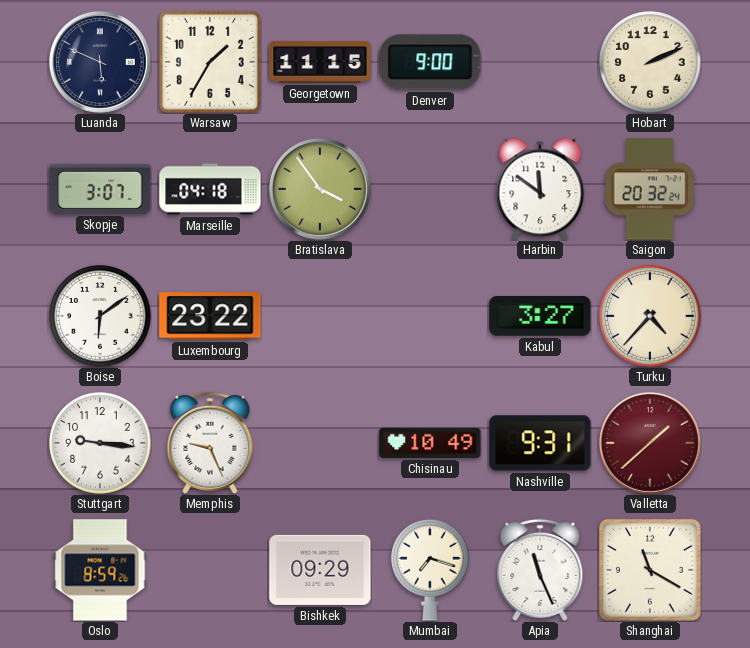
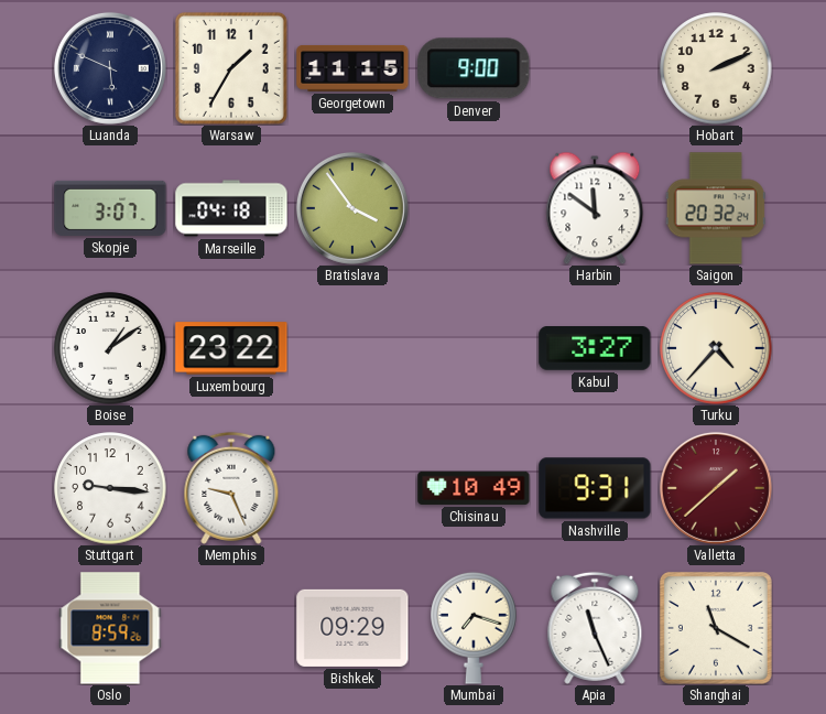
Boise: 6:09 -> 1:09 (110, 348)
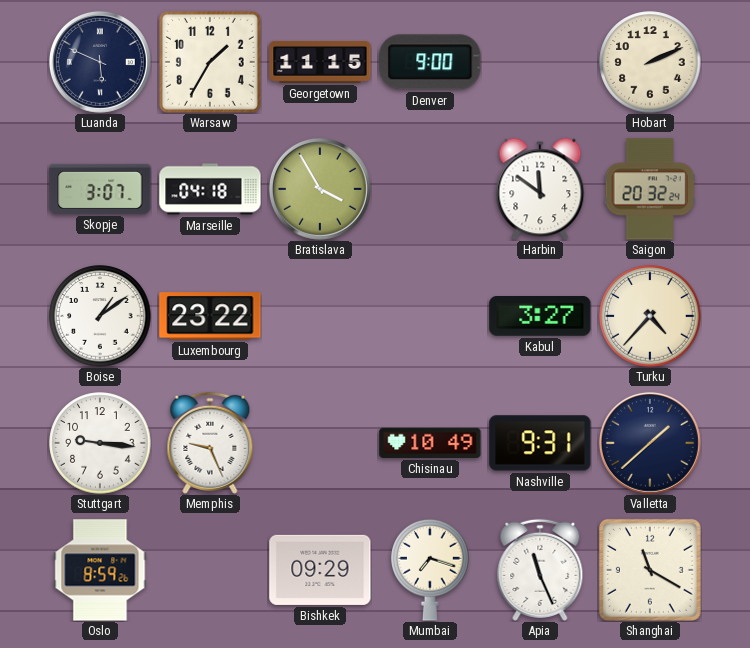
Bratislava: 3:54 -> 3:55 (320, 189)
Valletta dial: burgundy -> navy (650, 443)
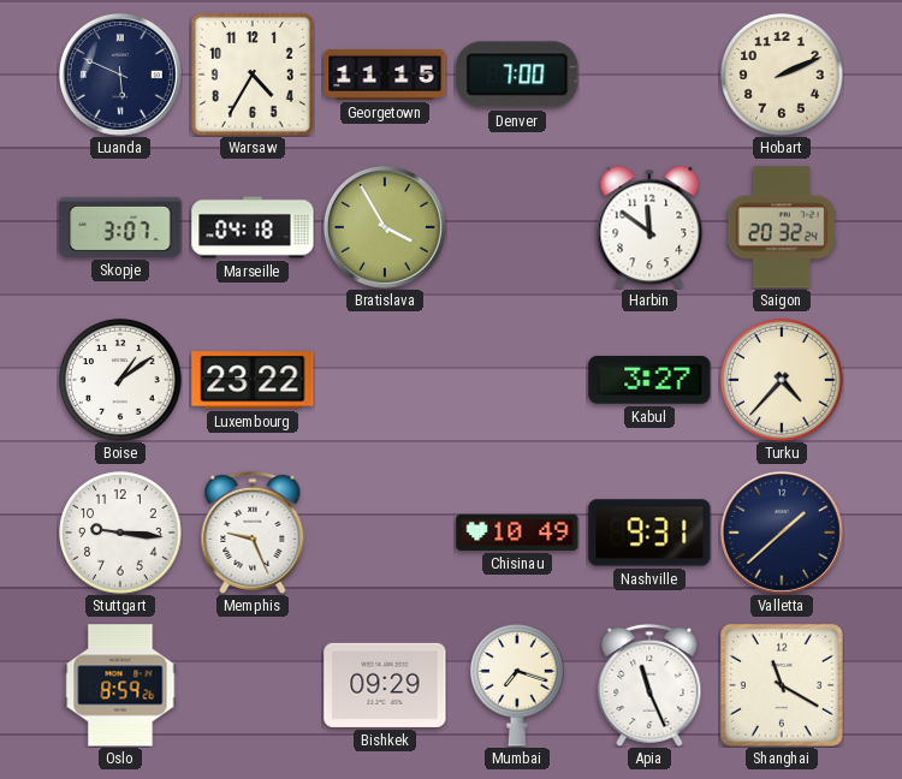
Warsaw: 1:35 -> 4:35 (253, 75)
Denver: 9:00 -> 7:00 (517, 75)
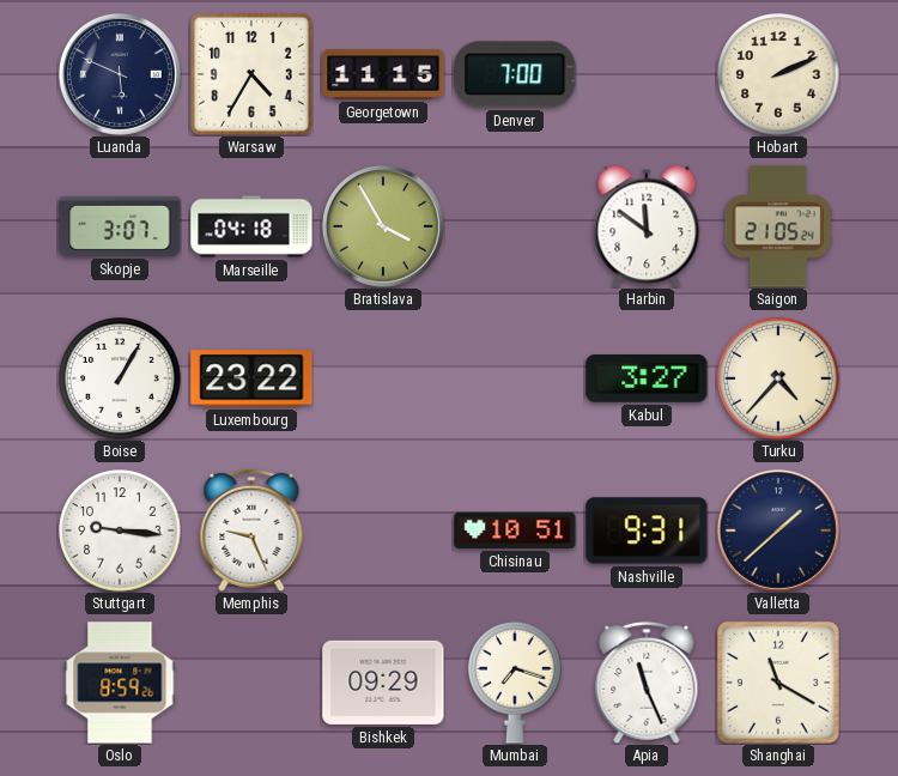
Saigon: 20:32 -> 21:05 (778, 226)
Boise: 1:09 -> 1:05 (120, 378)
Chisinau: 10:49 -> 10:51 (515, 531)
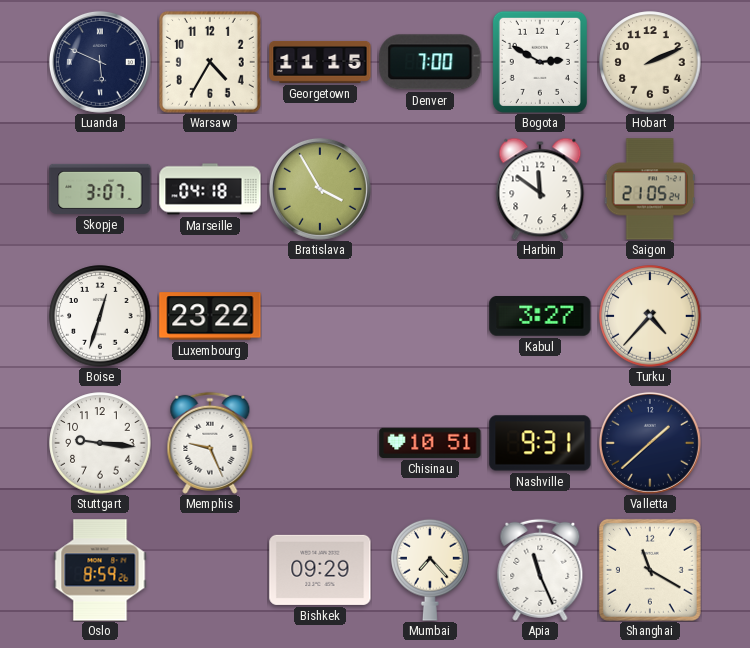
Bogota: none -> 2:50 (540, 62)
Boise: 1:05 -> 12:33 (100, 316)
Mumbai: 7:18 -> 7:23 (430, 570)
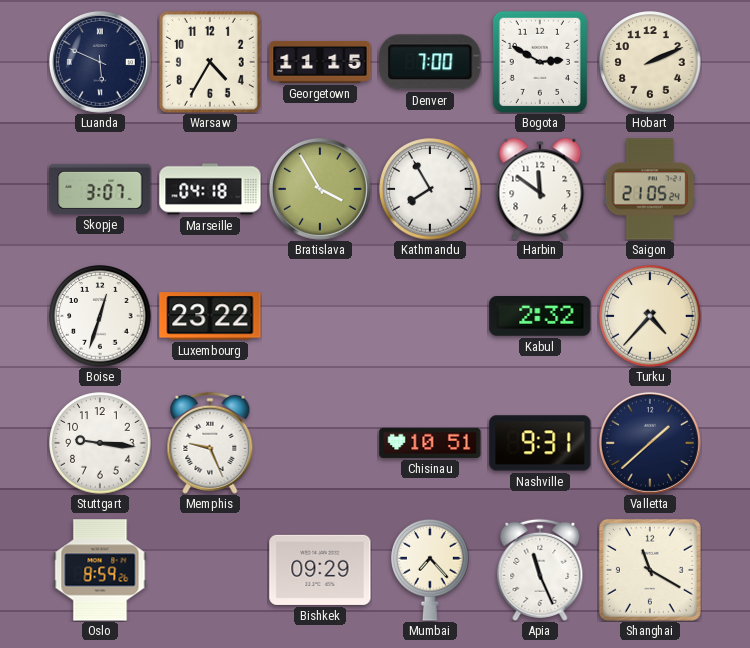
Kathmandu: none -> 7:55 (430, 189)
Kabul: 3:27 -> 2:32 (540, 317)
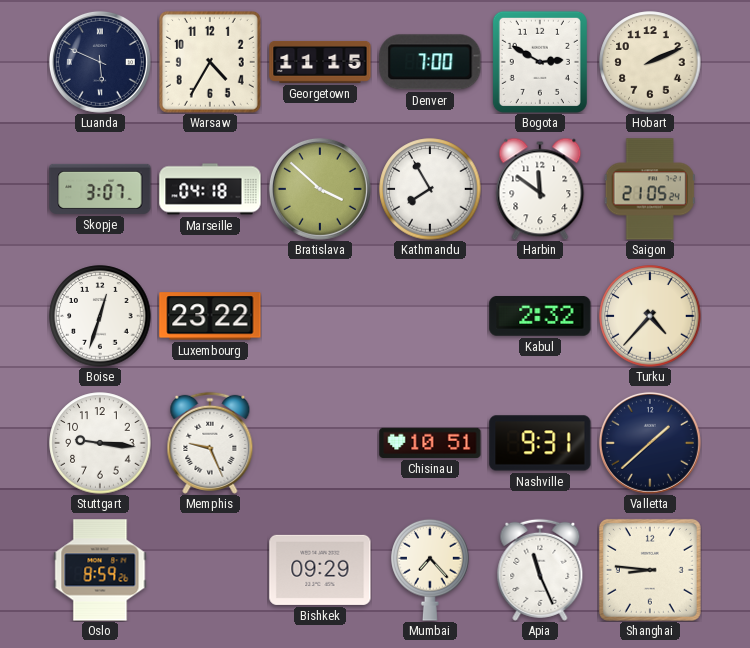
Bratislava: 3:55 -> 3:52 (320, 189)
Shanghai: 11:20 -> 8:46 (650, 570)
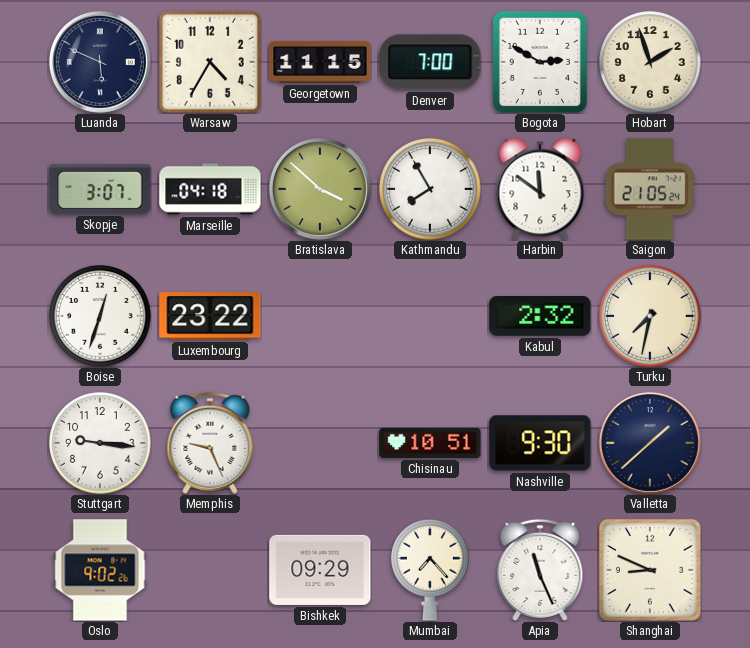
Hobart: 2:11 -> 1:57 (650, 62)
Turku: 4:37 -> 7:32 (650, 316)
Nashville: 9:31 -> 9:30 (540, 443)
Oslo: 8:59 -> 9:02 (100, 570)
Shanghai: 8:46 -> 8:49 (650, 570)
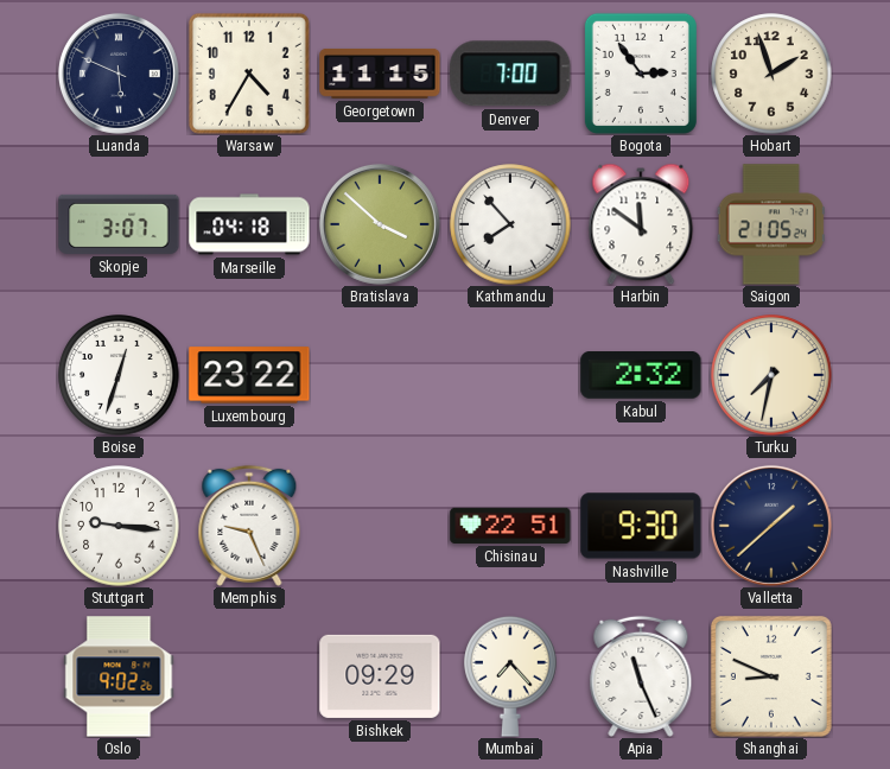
Bogota: 2:50 -> 2:54 (641, 74)
Kathmandu: 7:55 -> 7:53 (510, 224)
Chisinau: 10:51 -> 22:51 (510, 526)
